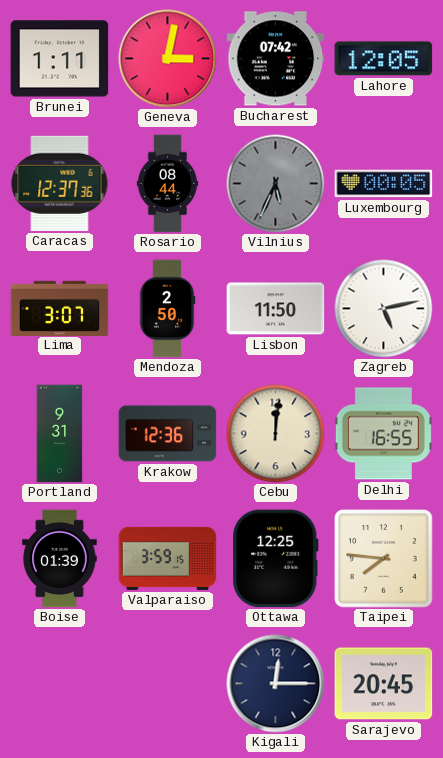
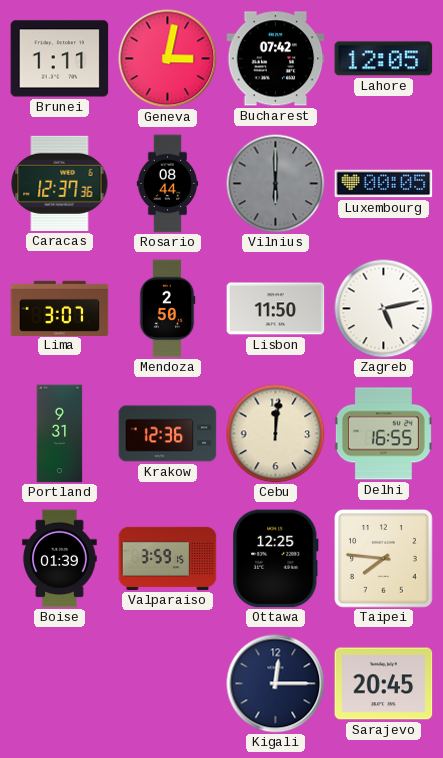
Vilnius: 5:34 -> 6:00 (276, 184)
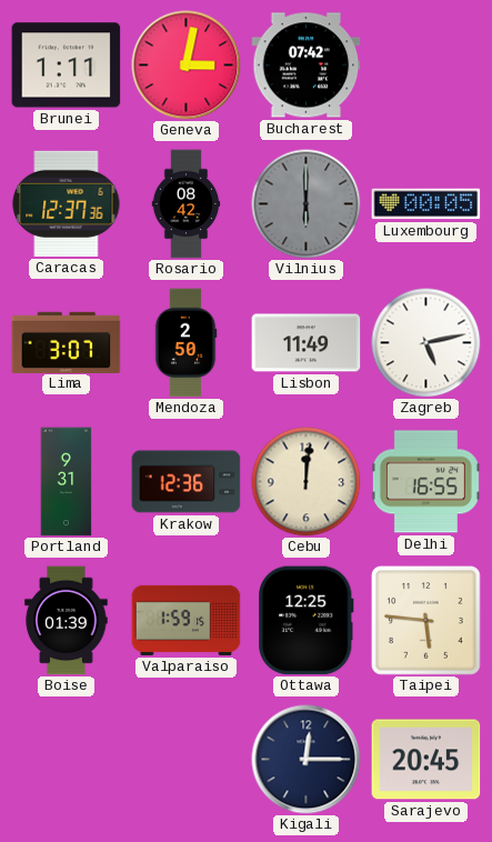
Lahore: 12:05 -> none (384, 59)
Rosario: 08:44 -> 08:42 (187, 204)
Lisbon: 11:50 -> 11:49 (307, 343)
Valparaiso: 3:59 -> 1:59 (187, 620)
Taipei: 7:46 -> 5:46 (426, 621)
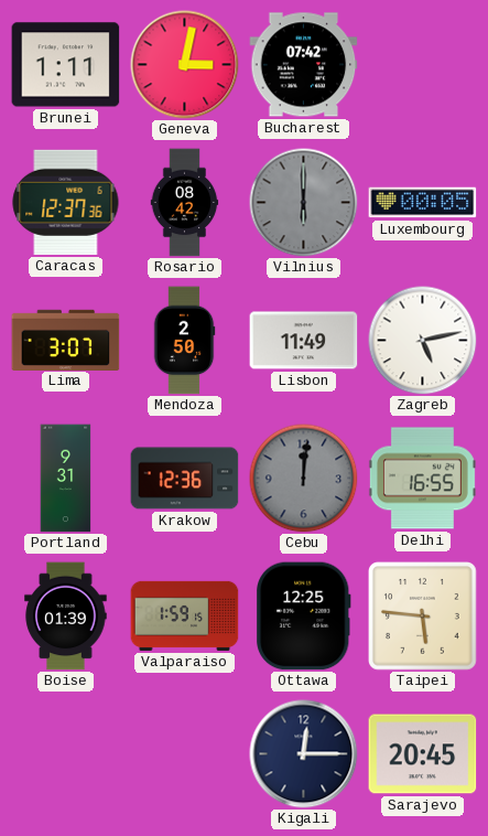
Cebu dial: cream -> grey (304, 479)
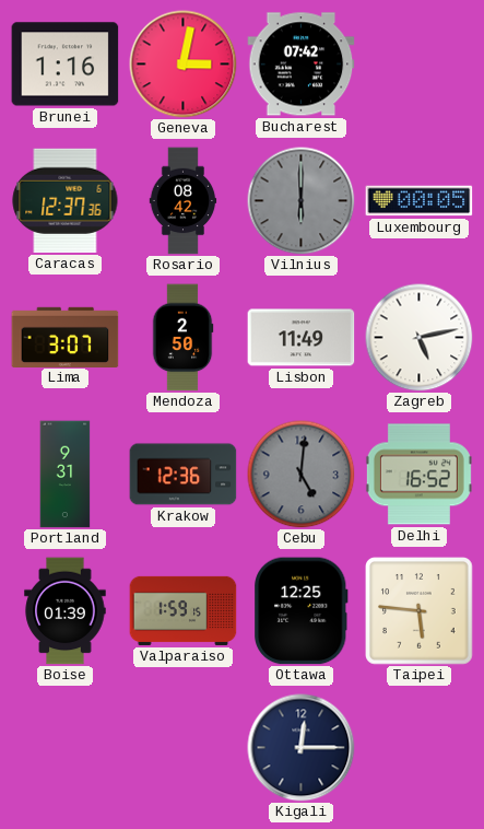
Brunei: 1:11 -> 1:16 (66, 65)
Cebu: 12:01 -> 5:01 (302, 475)
Delhi: 16:55 -> 16:52 (418, 475)
Sarajevo: 20:45 -> none (423, 754)
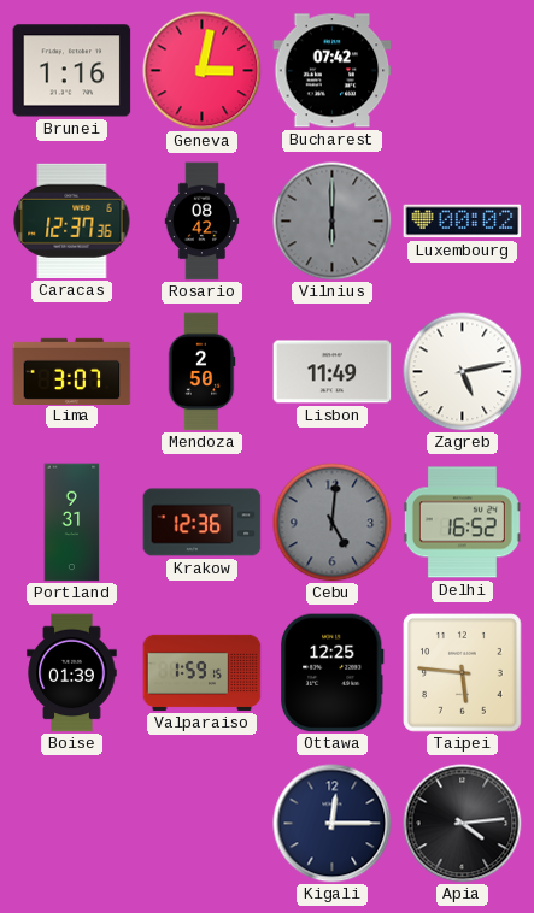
Luxembourg: 00:05 -> 00:02 (463, 222)
Apia: none -> 4:14 (463, 824)
